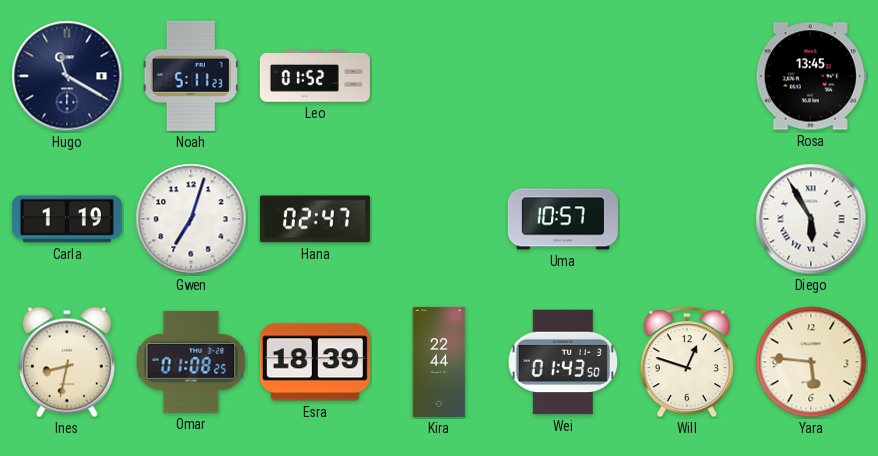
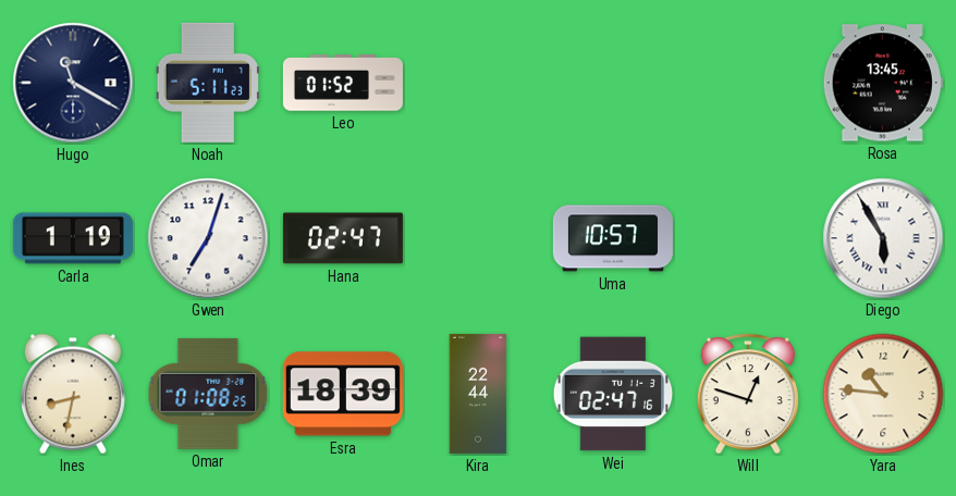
Wei: 01:43 -> 02:47 (613, 394)
Yara: 5:46 -> 10:46 (883, 394)
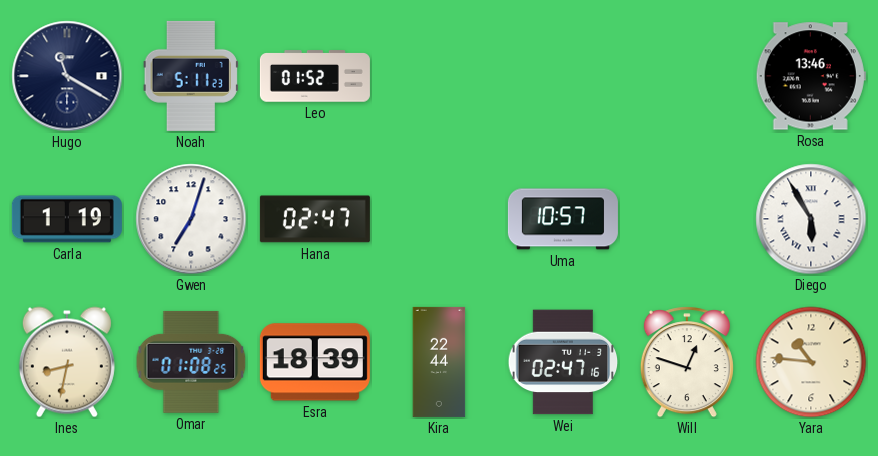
Rosa: 13:45 -> 13:46 (811, 76)
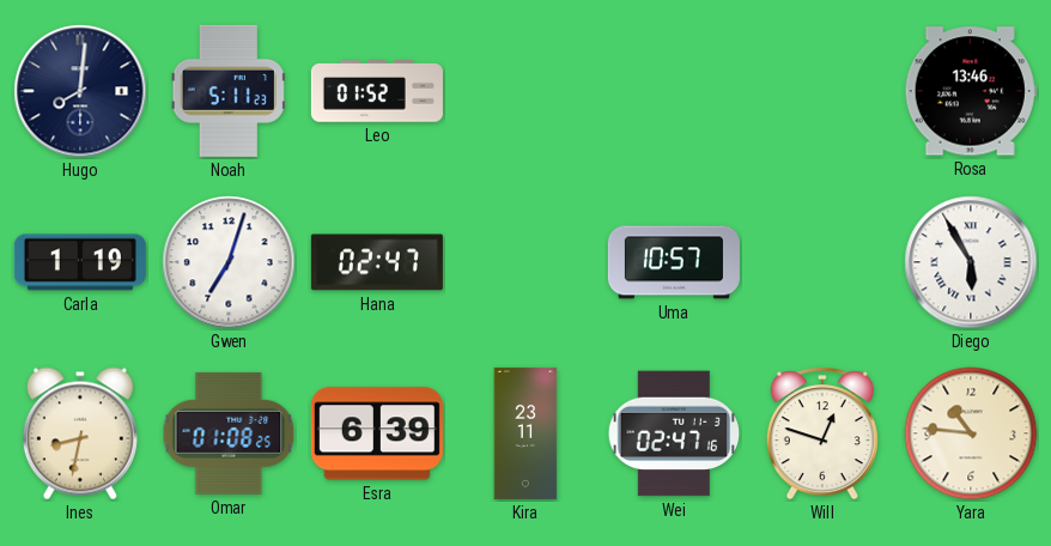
Hugo: 11:20 -> 8:01 (80, 91)
Esra: 18:39 -> 6:39 (377, 433)
Kira: 22:44 -> 23:11 (525, 433)
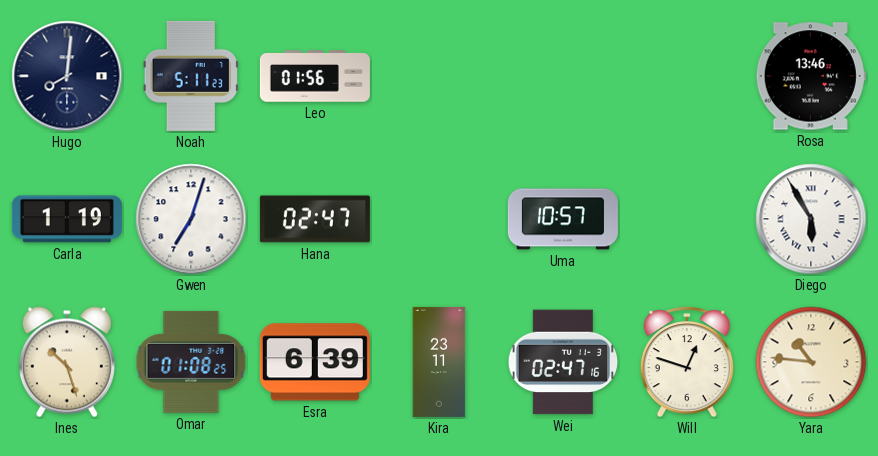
Leo: 01:52 -> 01:56 (315, 76)
Ines: 8:32 -> 10:27 (67, 362)
